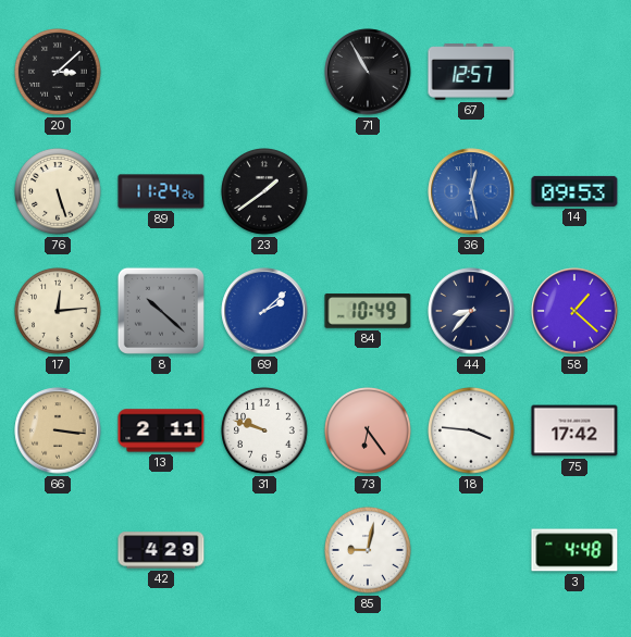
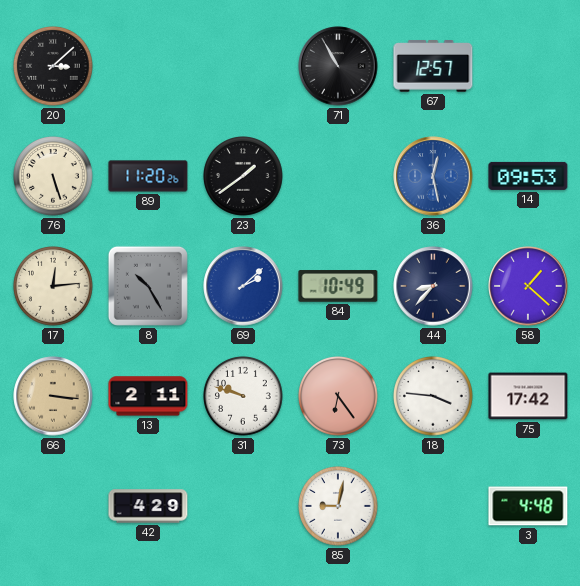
89: 11:24 -> 11:20 (148, 176)
8: 10:22 -> 10:25 (148, 286)
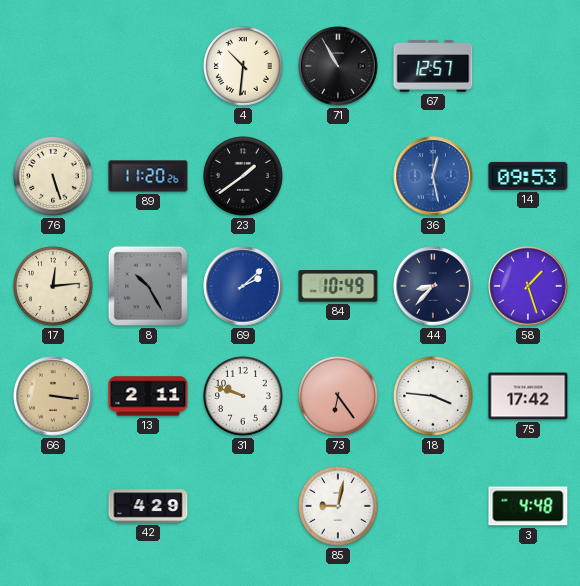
20: 3:08 -> none (54, 67)
4: none -> 10:31 (244, 67)
58: 1:22 -> 1:27 (528, 286)
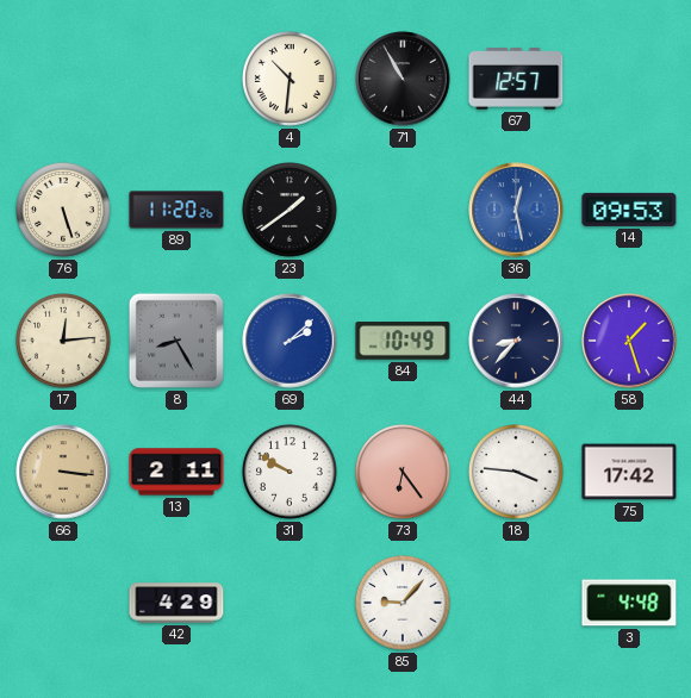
8: 10:25 -> 8:25 (176, 341)
31: 9:48 -> 9:50 (291, 473)
85: 9:02 -> 9:07 (404, 604)
